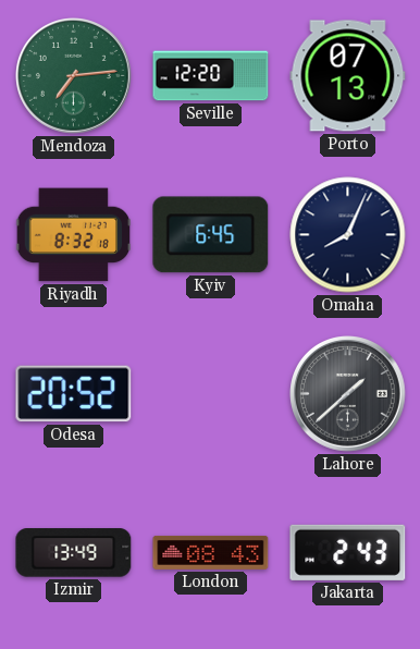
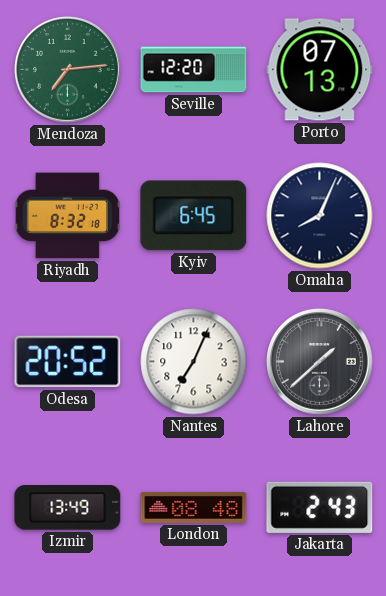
Nantes: none -> 7:04 (194, 362)
London: 08:43 -> 08:48 (194, 507)
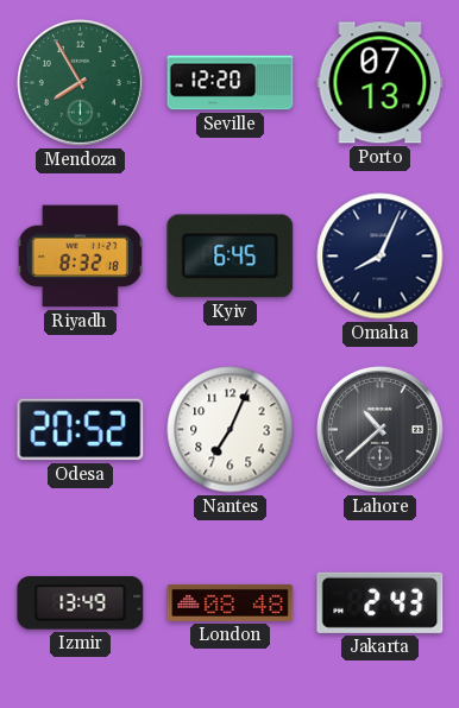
Mendoza: 7:14 -> 7:55 (81, 83)
Lahore: 1:38 -> 10:38 (381, 430)
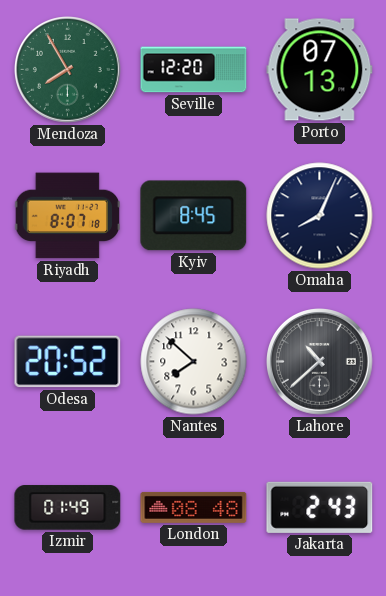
Riyadh: 8:32 -> 8:07 (67, 216)
Kyiv: 6:45 -> 8:45 (194, 216)
Nantes: 7:04 -> 7:52 (194, 362)
Izmir: 13:49 -> 01:49 (68, 508)
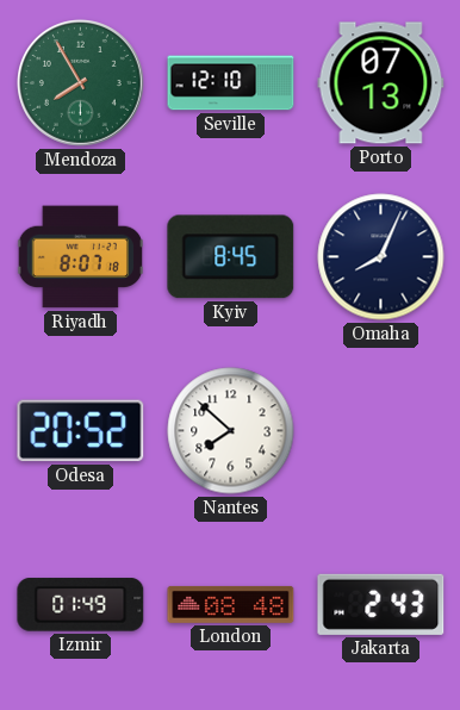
Seville: 12:20 -> 12:10 (231, 83)
Lahore: 10:38 -> none (320, 362)
